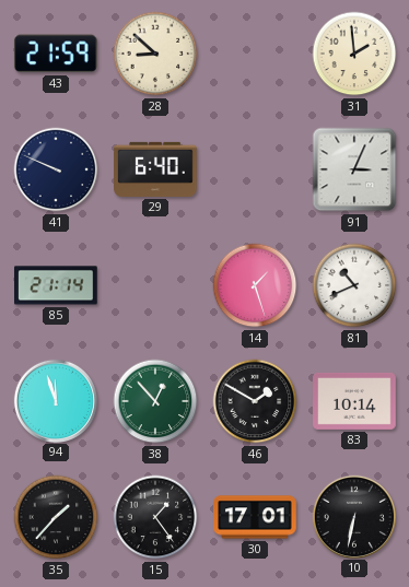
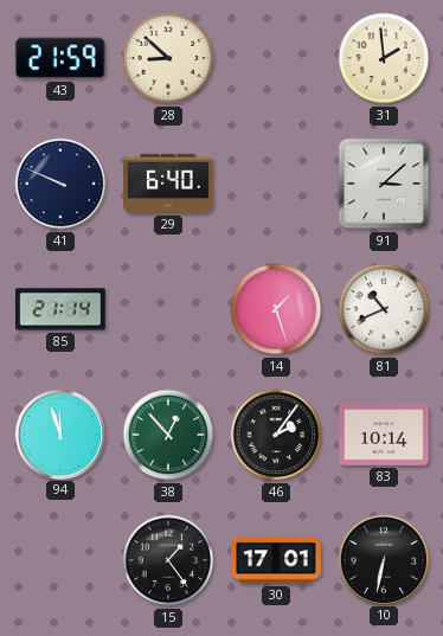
91: 3:04 -> 3:08 (384, 184)
46: 1:50 -> 2:06 (276, 435)
35: 1:37 -> none (56, 517)
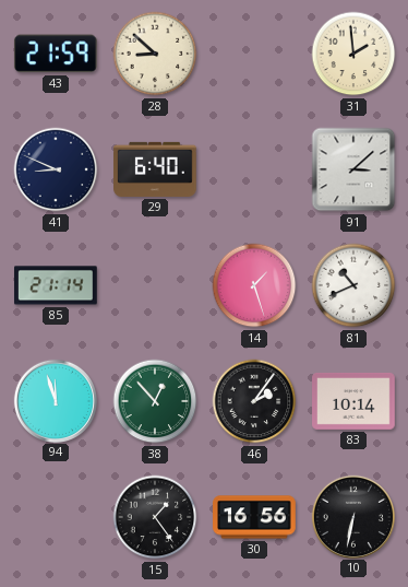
41: 9:49 -> 8:49 (56, 169)
30: 17:01 -> 16:56 (254, 517)
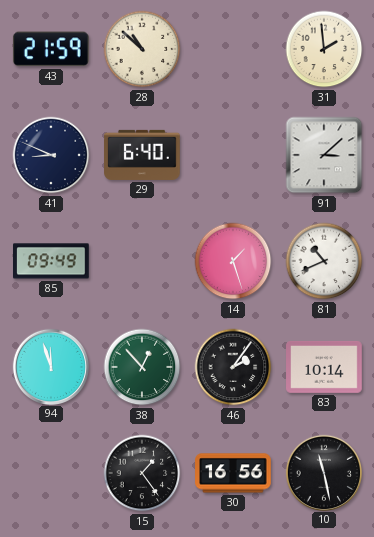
28: 8:52 -> 10:52 (142, 49)
85: 21:14 -> 09:49 (52, 261)
10: 6:32 -> 11:28 (323, 472)
